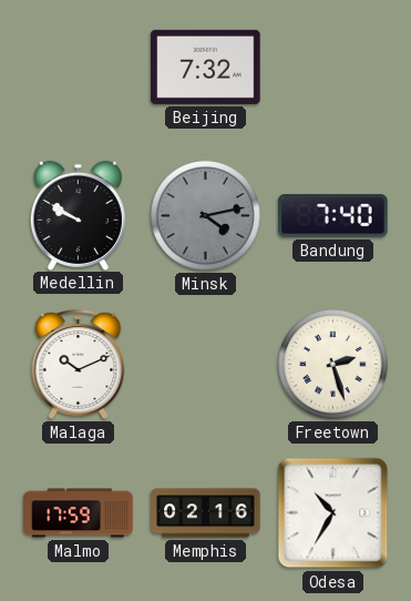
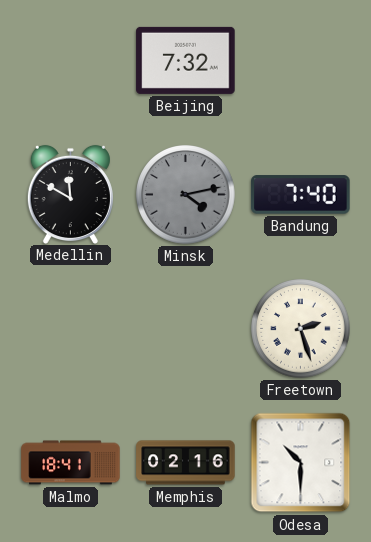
Medellin: 9:50 -> 11:50 (70, 194)
Malaga: 10:11 -> none (79, 364)
Malmo: 17:59 -> 18:41 (71, 463)
Odesa: 10:35 -> 10:30 (301, 463)
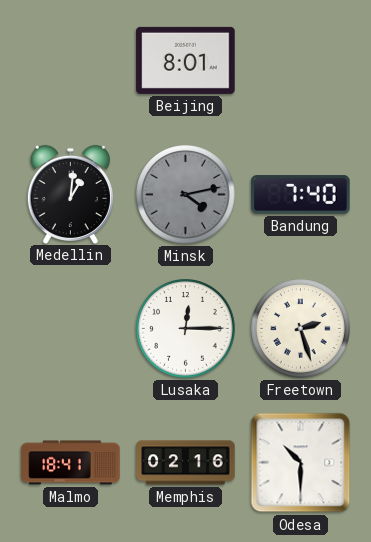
Beijing: 7:32 -> 8:01 (186, 60)
Medellin: 11:50 -> 1:01 (70, 194)
Lusaka: none -> 12:15 (186, 329)
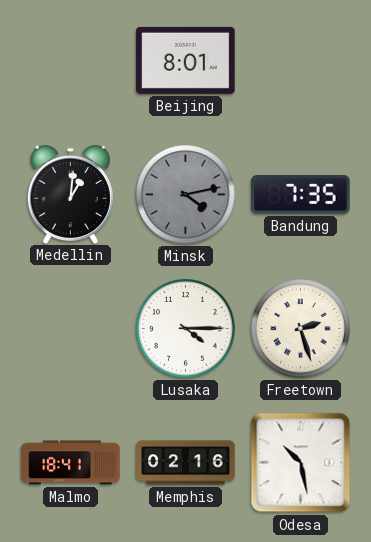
Bandung: 7:40 -> 7:35 (301, 195)
Lusaka: 12:15 -> 4:15 (186, 329)
Odesa: 10:30 -> 10:28 (301, 463)
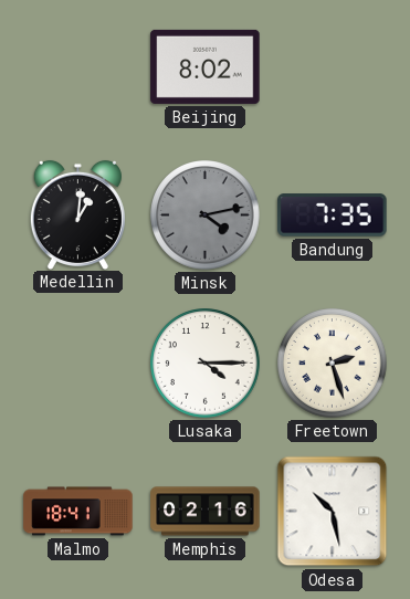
Beijing: 8:01 -> 8:02 (206, 66)
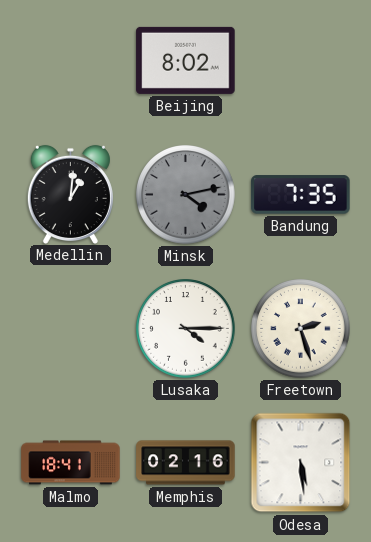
Odesa: 10:28 -> 5:29 (301, 463)
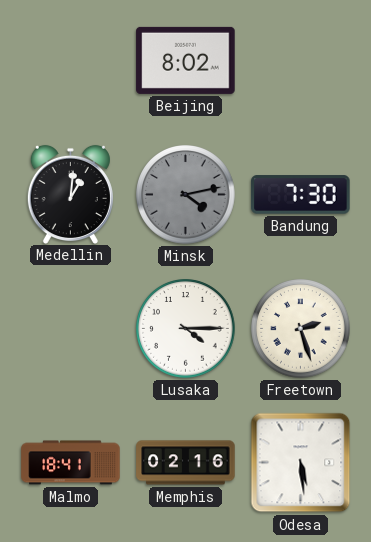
Bandung: 7:35 -> 7:30 (301, 195)
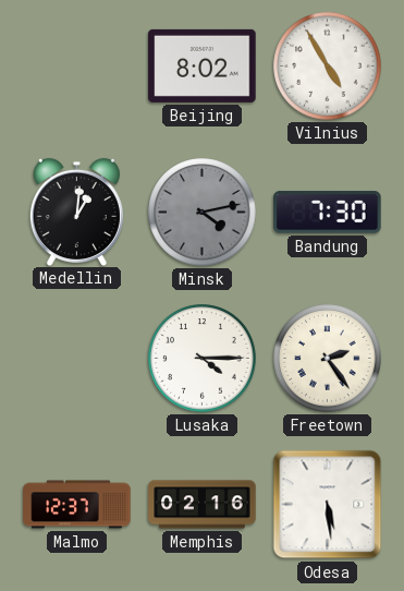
Vilnius: none -> 4:55 (328, 67)
Freetown: 2:27 -> 2:24 (328, 359)
Malmo: 18:41 -> 12:37 (77, 505)
